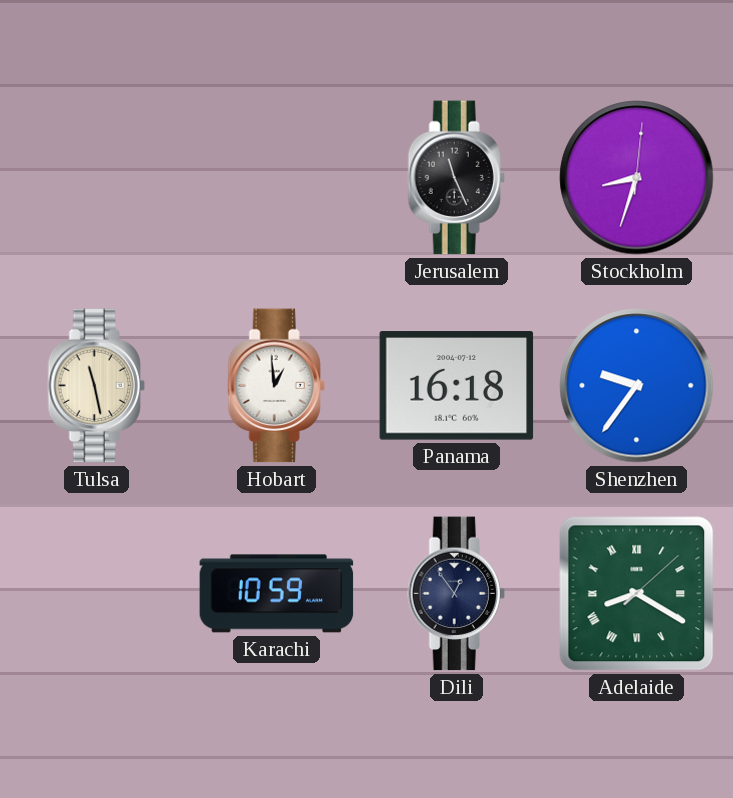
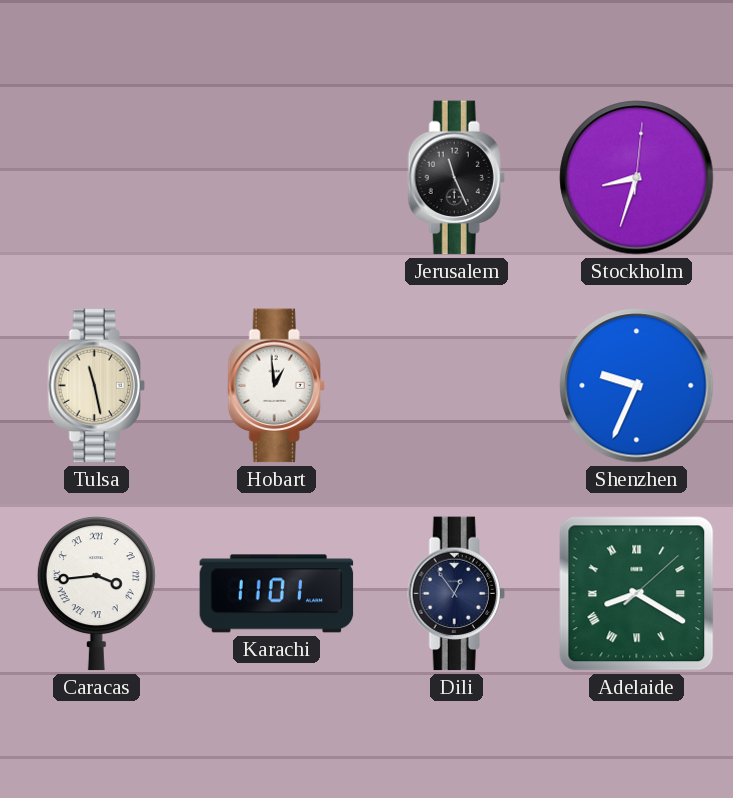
Panama: 16:18 -> none (457, 386)
Shenzhen: 9:36 -> 9:34 (637, 386)
Caracas: none -> 3:44 (96, 594)
Karachi: 10:59 -> 11:01 (277, 594)
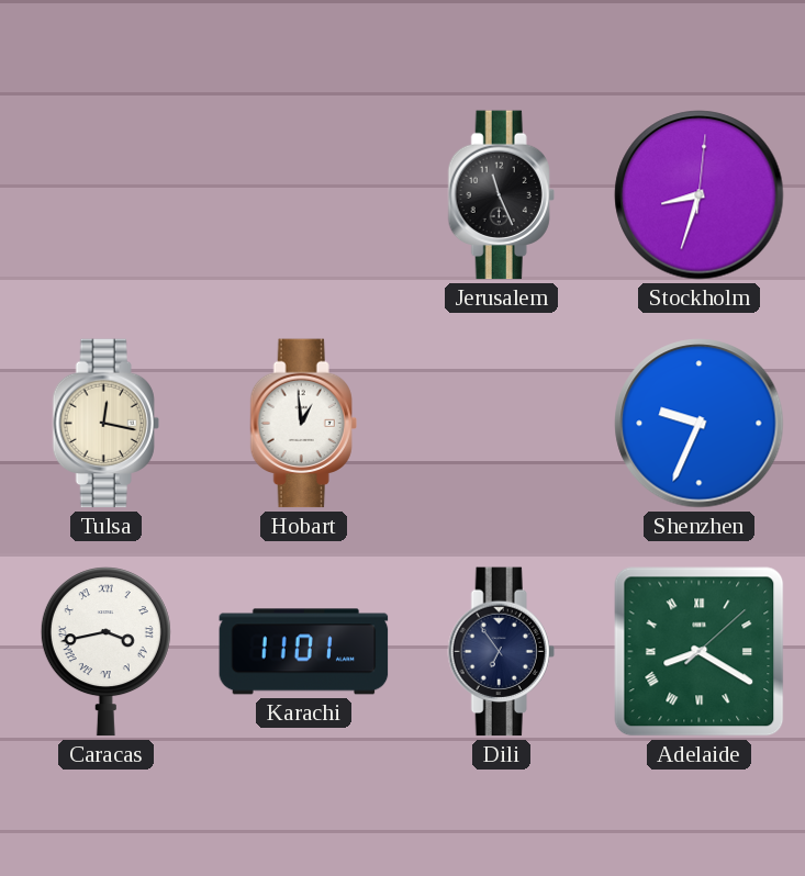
Tulsa: 11:28 -> 12:17 (105, 424)
Caracas: 3:44 -> 3:43 (105, 652)
Dili: 12:54 -> 6:54 (501, 652)
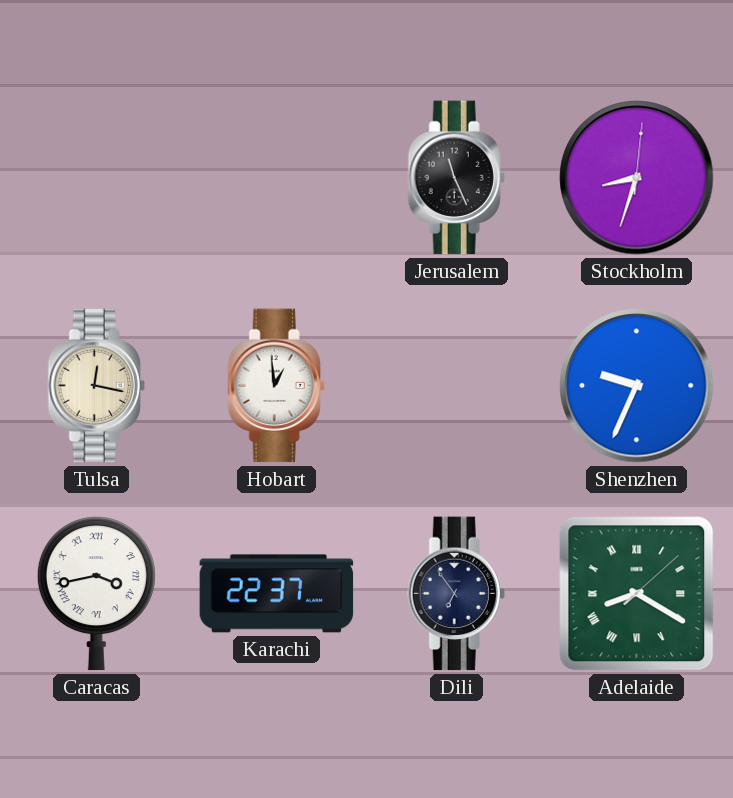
Karachi: 11:01 -> 22:37 (277, 594)
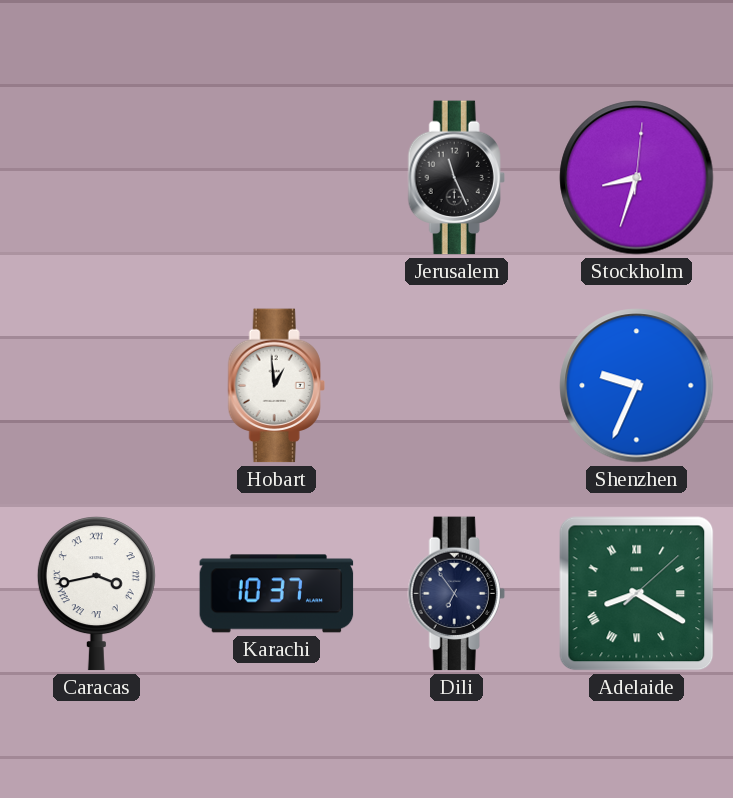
Tulsa: 12:17 -> none (96, 386)
Karachi: 22:37 -> 10:37 (277, 594)
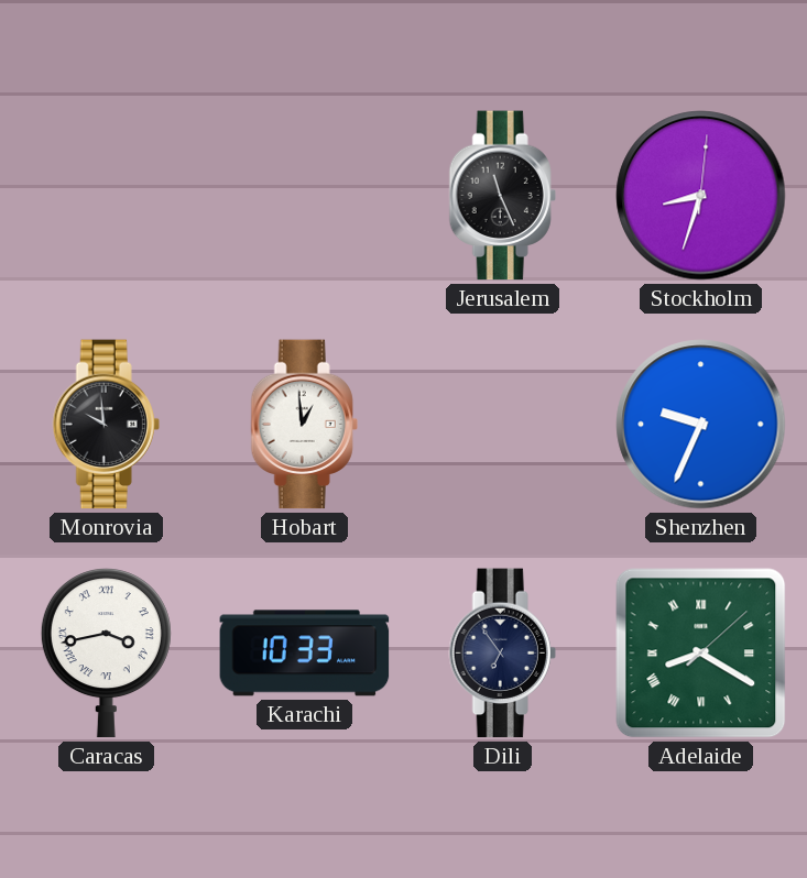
Monrovia: none -> 9:59 (106, 425)
Karachi: 10:37 -> 10:33 (305, 654)
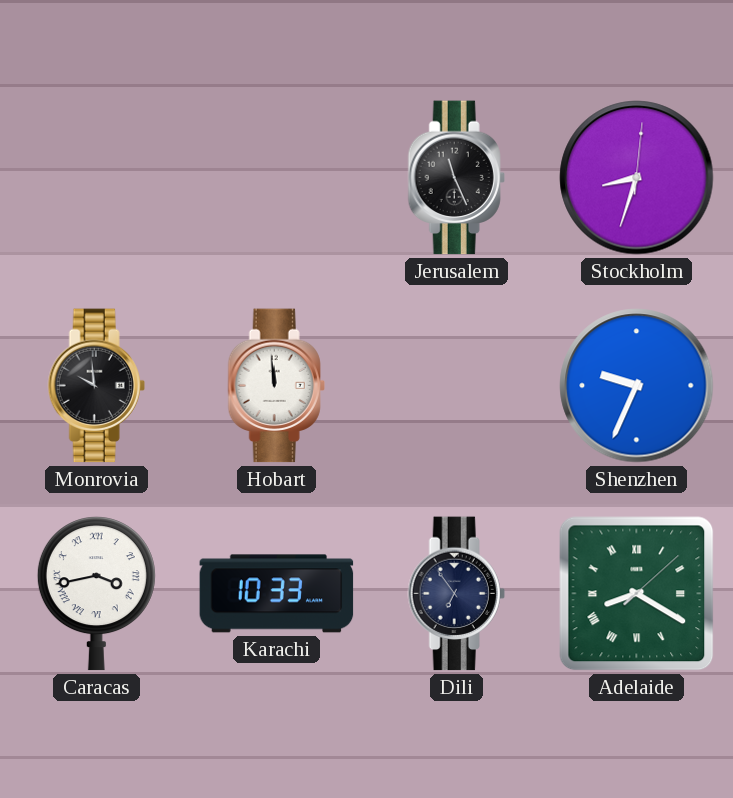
Hobart: 12:59 -> 11:59 (276, 386)
